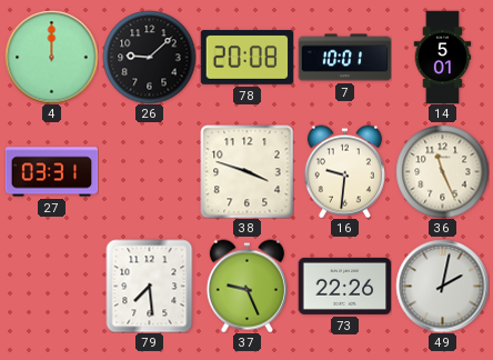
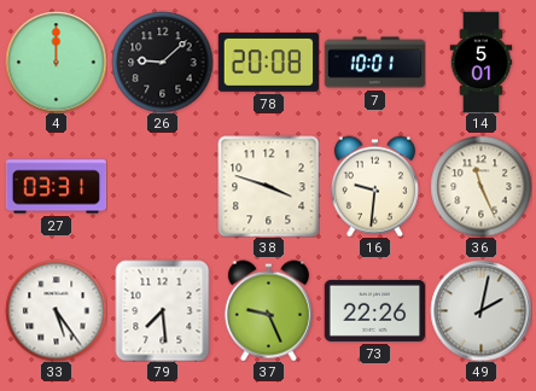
33: none -> 5:24 (56, 310)
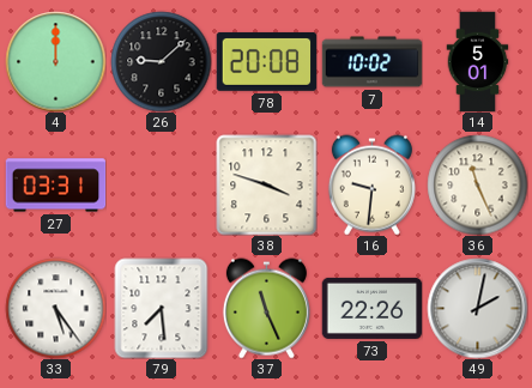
7: 10:01 -> 10:02 (371, 62)
37: 9:26 -> 11:26 (266, 308)
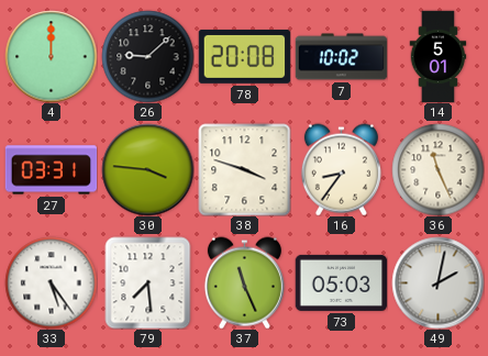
30: none -> 3:46 (147, 169)
16: 9:31 -> 8:36 (341, 169)
73: 22:26 -> 05:03 (341, 282)
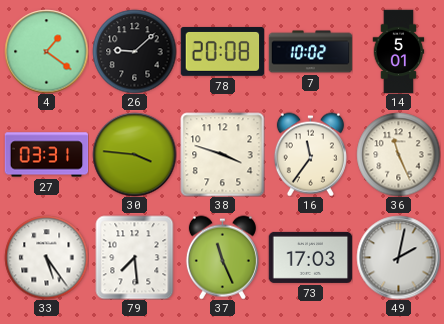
4: 12:00 -> 1:21 (46, 51)
16: 8:36 -> 11:36 (310, 154)
73: 05:03 -> 17:03 (310, 257)
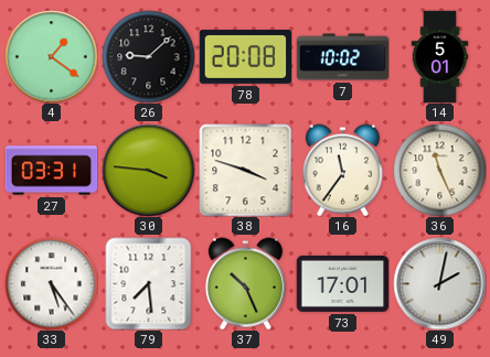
37: 11:26 -> 10:26 (245, 283)
73: 17:03 -> 17:01 (342, 283)
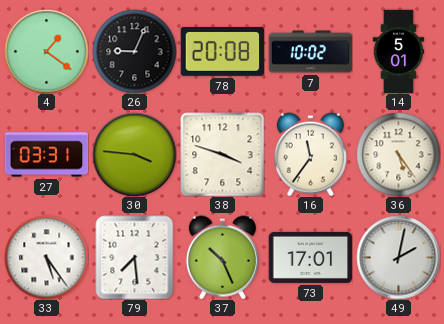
26: 9:08 -> 9:04 (134, 51)
36: 11:26 -> 5:24 (398, 154)
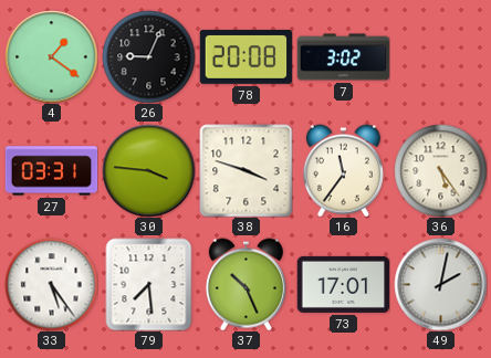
7: 10:02 -> 3:02 (343, 57)
14: 5:01 -> none (399, 51)
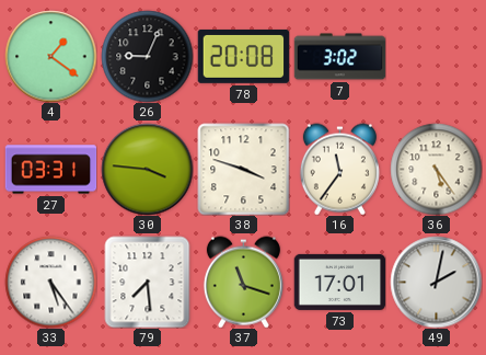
37: 10:26 -> 11:18 (243, 282)
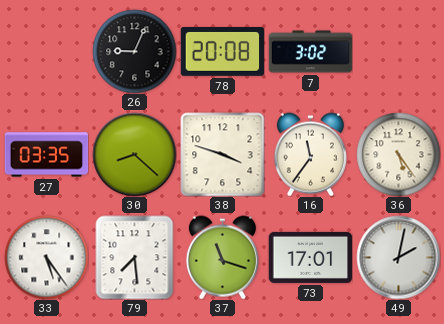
4: 1:21 -> none (50, 56)
27: 03:31 -> 03:35 (46, 155)
30: 3:46 -> 8:22 (134, 154)
